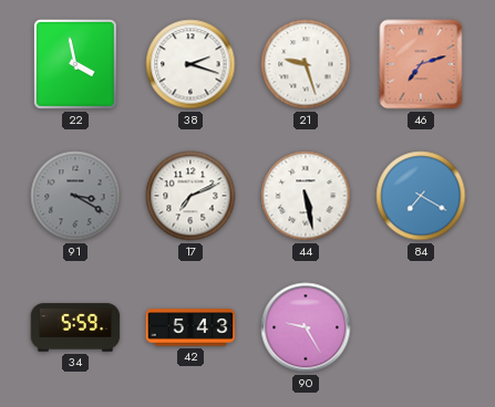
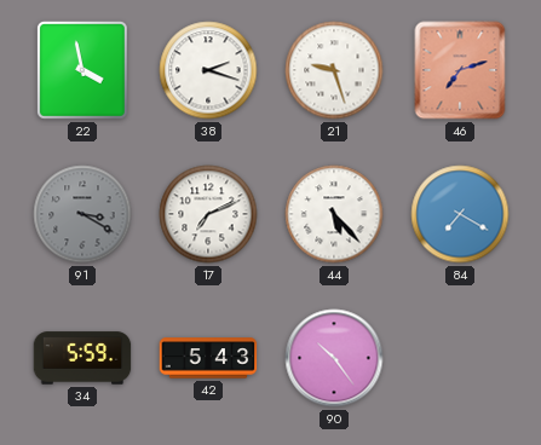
44: 5:28 -> 5:23 (334, 214)
90: 9:25 -> 10:24 (334, 358)
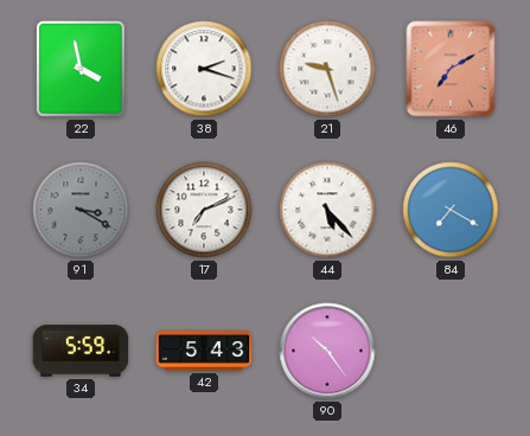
46: 7:12 -> 7:10 (451, 69)
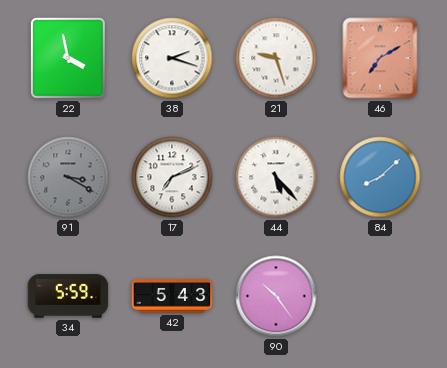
84: 7:20 -> 8:08 (380, 177)
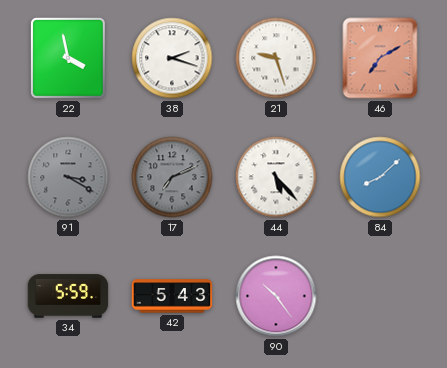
17 dial: white -> grey (172, 177)
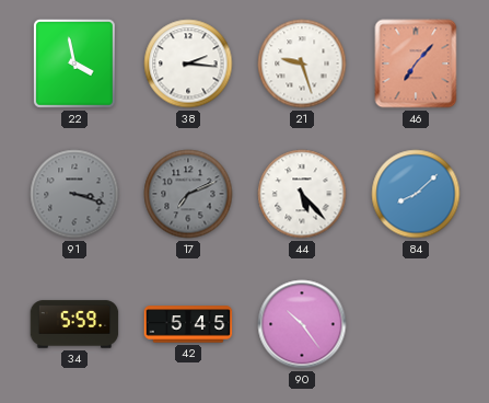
38: 2:18 -> 2:16 (188, 64)
46: 7:10 -> 7:07 (416, 64)
91: 3:20 -> 3:18 (74, 194)
42: 5:43 -> 5:45 (188, 324)
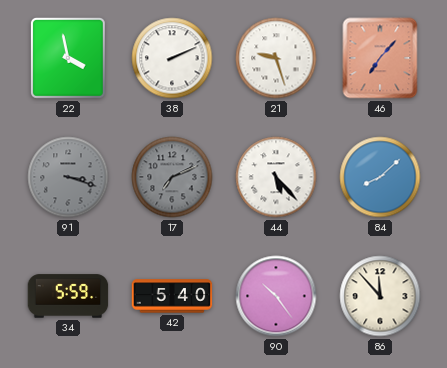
38: 2:16 -> 2:11 (172, 58)
42: 5:45 -> 5:40 (172, 296)
86: none -> 11:53 (380, 296)
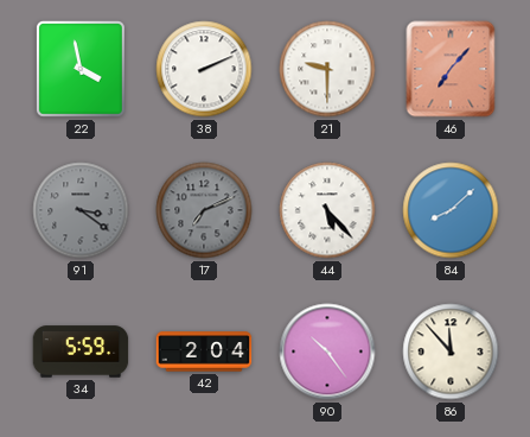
21: 9:27 -> 9:30 (327, 69)
91: 3:18 -> 3:21 (81, 210)
42: 5:40 -> 2:04 (204, 351)
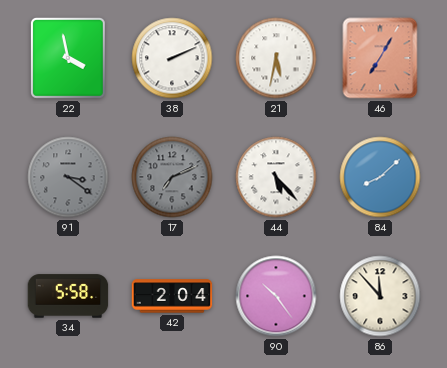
21: 9:30 -> 5:32 (276, 58)
46: 7:07 -> 7:05 (380, 58)
34: 5:59 -> 5:58 (68, 296)
